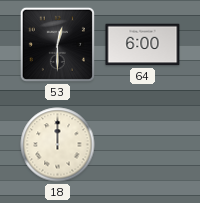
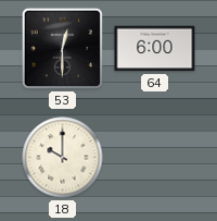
18: 12:00 -> 10:00 (63, 158)
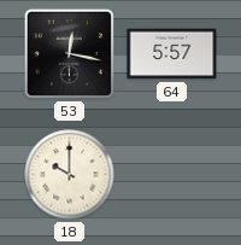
53: 12:30 -> 12:17 (69, 53)
64: 6:00 -> 5:57 (172, 54)
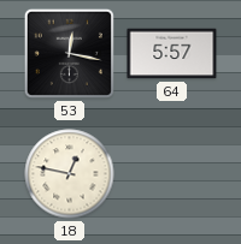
18: 10:00 -> 12:47 (70, 174)
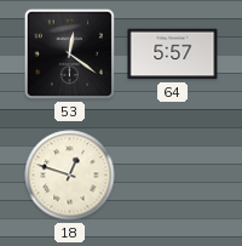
53: 12:17 -> 12:21 (69, 53)
18: 12:47 -> 12:48 (70, 176)
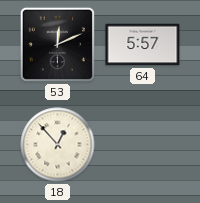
53: 12:21 -> 12:11 (57, 44)
18: 12:48 -> 12:53 (58, 145)
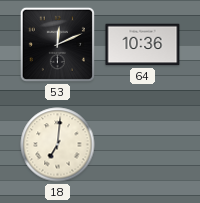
64: 5:57 -> 10:36 (143, 45)
18: 12:53 -> 7:01 (58, 145)
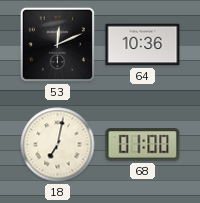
18: 7:01 -> 7:02 (58, 145)
68: none -> 01:00 (143, 145)
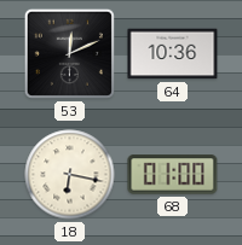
18: 7:02 -> 6:17 (70, 175)
